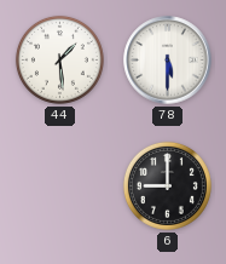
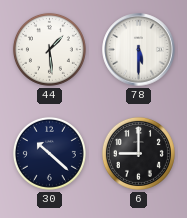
30: none -> 10:22 (49, 153)
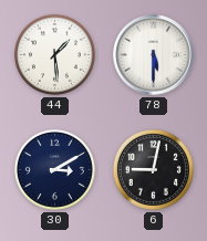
30: 10:22 -> 3:10 (54, 169)
6: 9:00 -> 9:02 (153, 169)
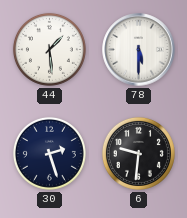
30: 3:10 -> 2:27 (49, 153)
6: 9:02 -> 9:31 (138, 153)
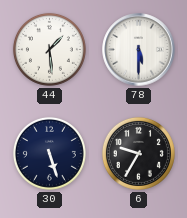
30: 2:27 -> 5:27 (49, 153)
6: 9:31 -> 9:35 (138, 153)
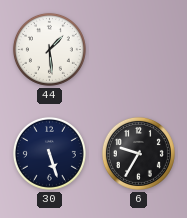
78: 5:30 -> none (139, 50)
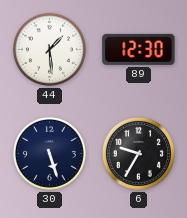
89: none -> 12:30 (139, 49)
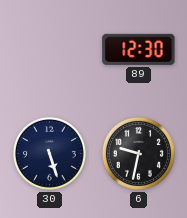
44: 1:29 -> none (49, 49)
6: 9:35 -> 9:32 (138, 153)
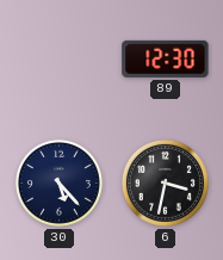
30: 5:27 -> 5:23 (58, 182)
6: 9:32 -> 3:32 (165, 182)
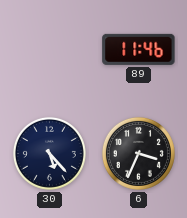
89: 12:30 -> 11:46 (139, 49)
6: 3:32 -> 3:34 (138, 153)
